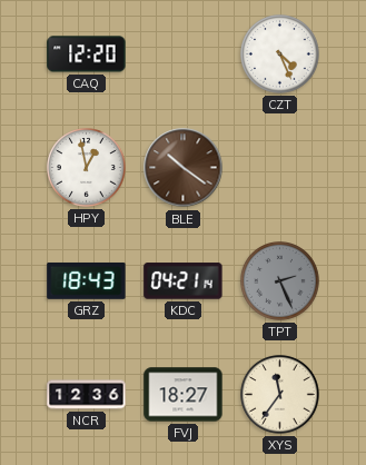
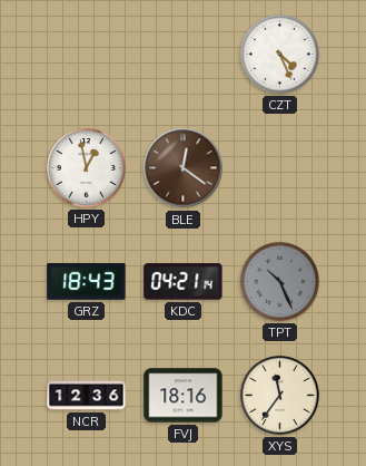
CAQ: 12:20 -> none (87, 55)
BLE: 10:21 -> 12:21 (184, 168)
TPT: 2:26 -> 10:26 (280, 282)
FVJ: 18:27 -> 18:16 (184, 396)
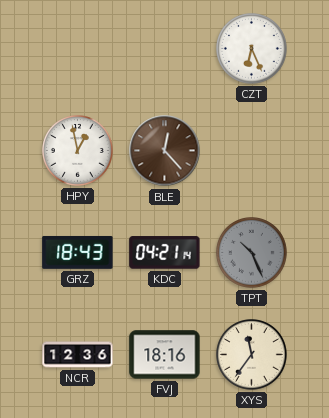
CZT: 4:26 -> 6:26 (252, 49)
BLE: 12:21 -> 12:23 (165, 151)
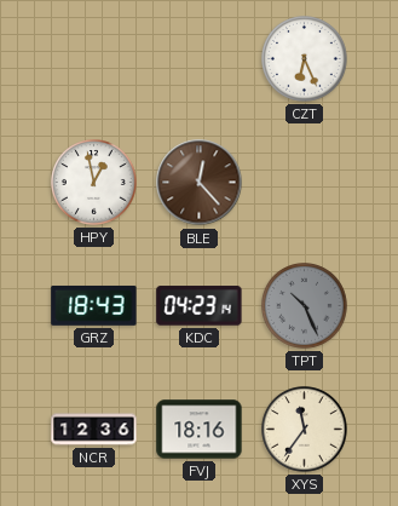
KDC: 04:21 -> 04:23 (200, 306)
